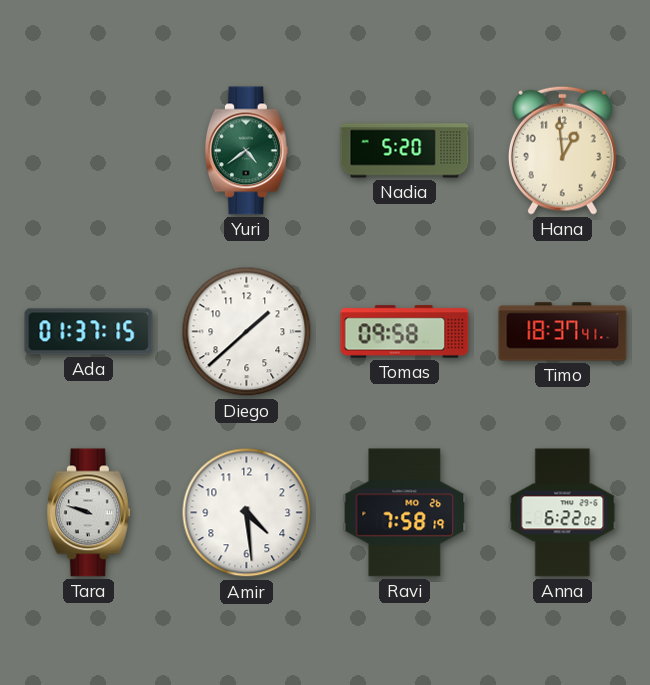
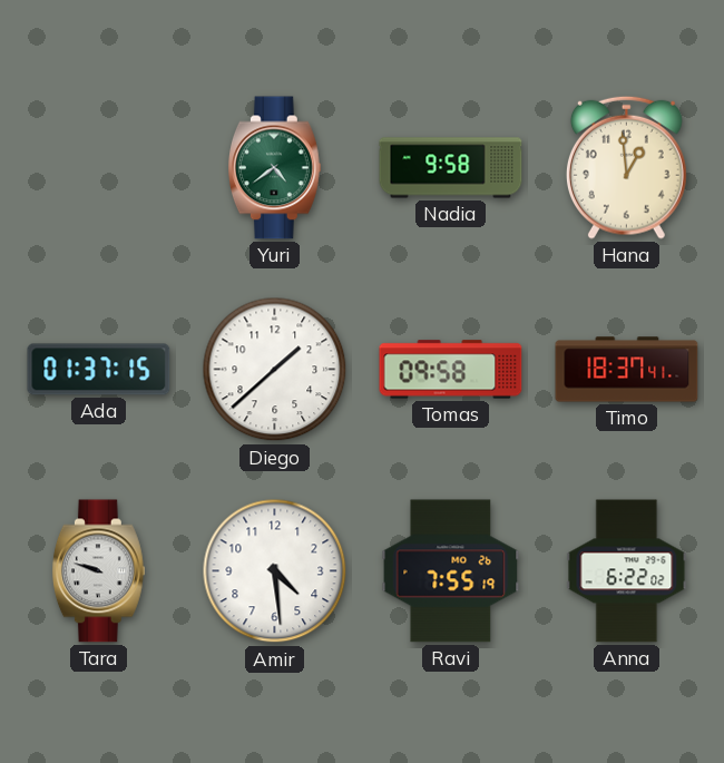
Nadia: 5:20 -> 9:58 (451, 168)
Ravi: 7:58 -> 7:55 (451, 571)
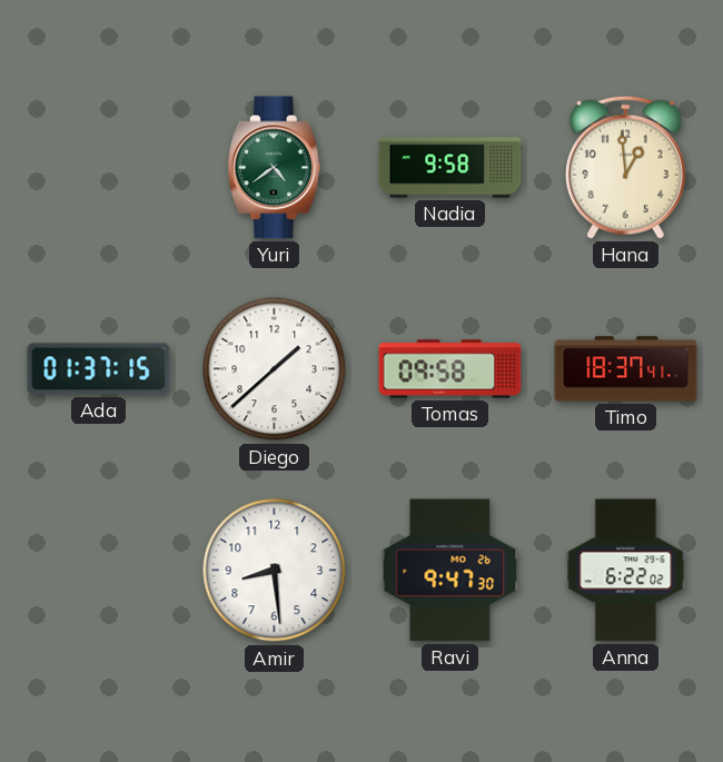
Tara: 9:48 -> none (98, 571)
Amir: 4:29 -> 8:29 (275, 571)
Ravi: 7:55 -> 9:47 (450, 571)
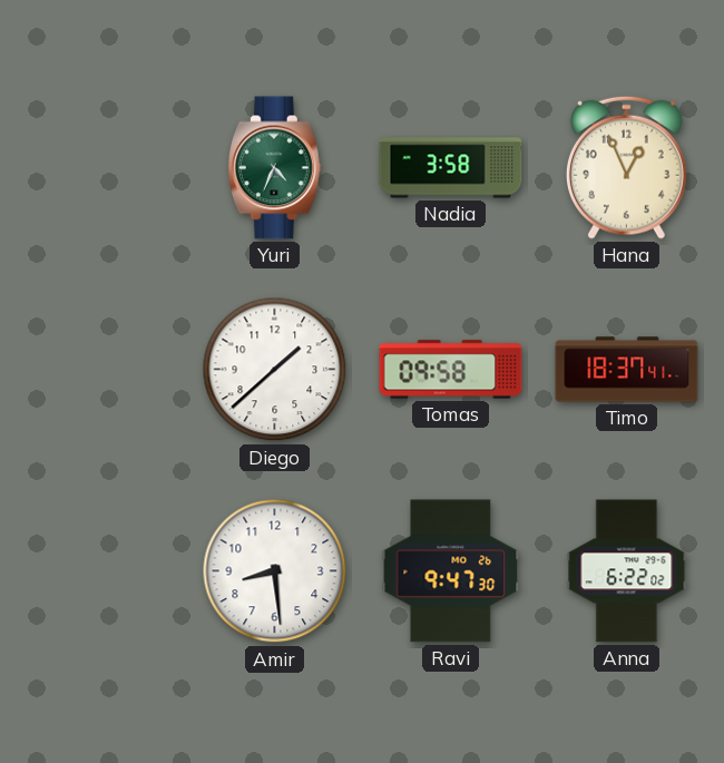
Yuri: 4:39 -> 4:34 (274, 168)
Nadia: 9:58 -> 3:58 (451, 168)
Hana: 12:59 -> 12:56 (626, 167)
Ada: 01:37 -> none (99, 369)
